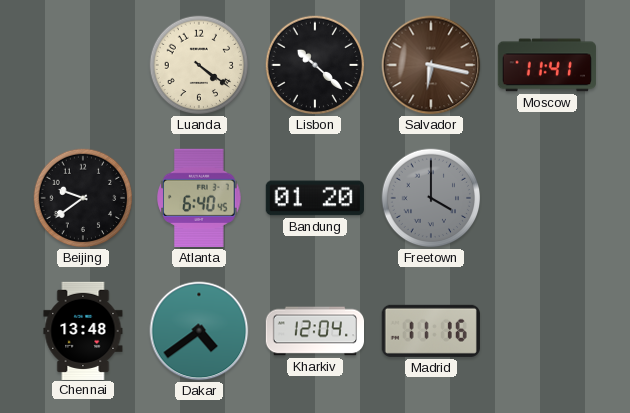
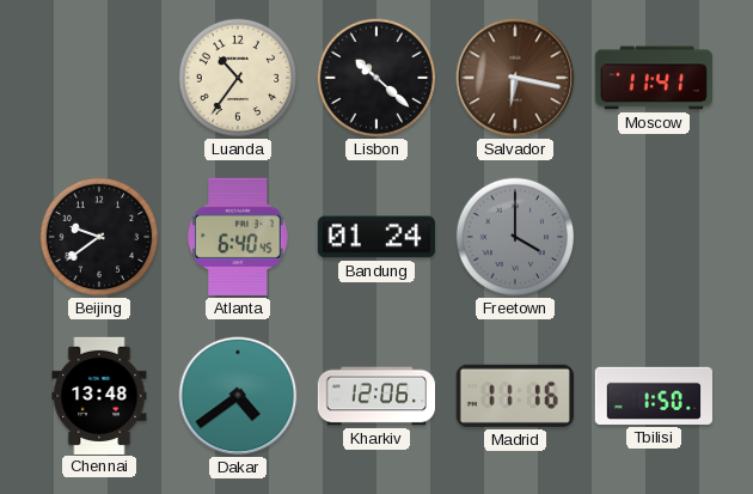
Luanda: 4:21 -> 10:36 (238, 78)
Bandung: 01:20 -> 01:24 (376, 237)
Kharkiv: 12:04 -> 12:06 (375, 396)
Tbilisi: none -> 1:50 (653, 396)
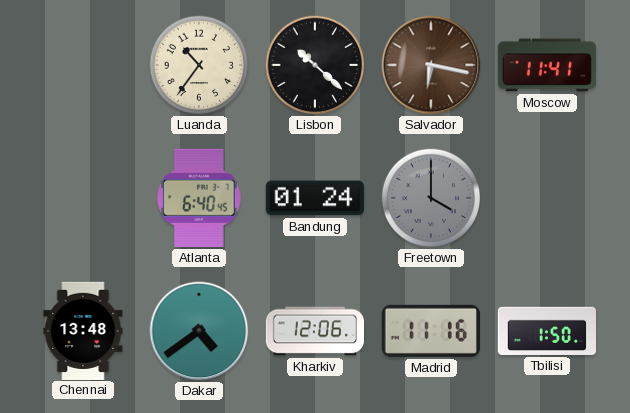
Beijing: 9:39 -> none (99, 237)
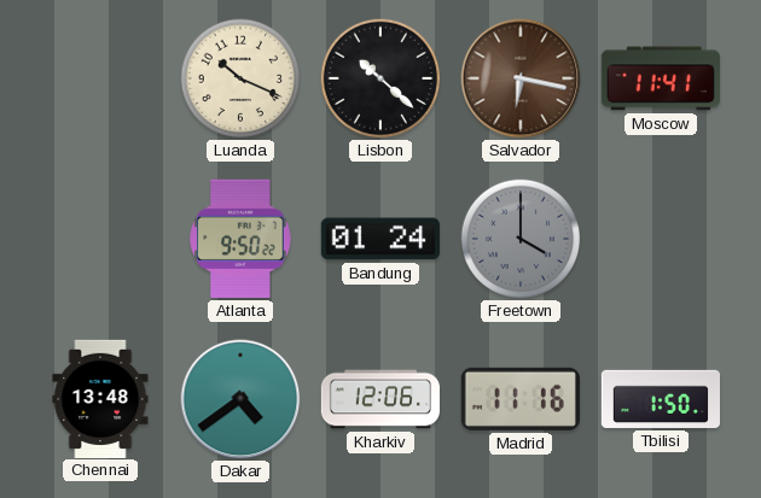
Luanda: 10:36 -> 10:19 (240, 78)
Atlanta: 6:40 -> 9:50 (240, 239)
